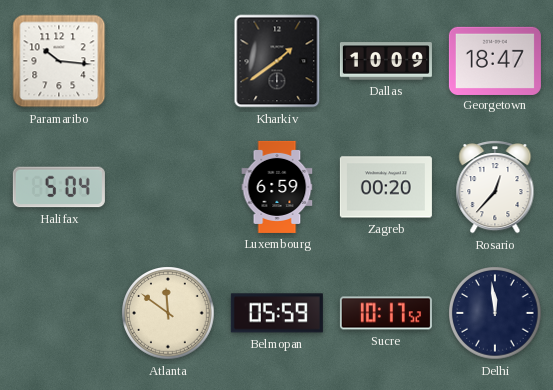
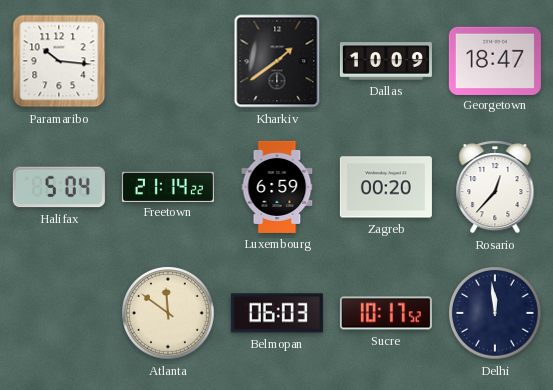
Freetown: none -> 21:14 (168, 186)
Belmopan: 05:59 -> 06:03 (277, 313)
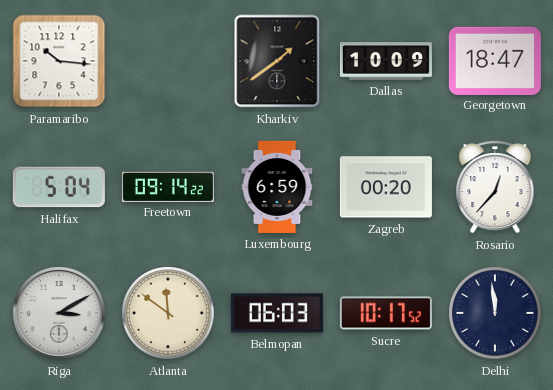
Freetown: 21:14 -> 09:14 (168, 186)
Riga: none -> 3:10 (59, 313)
